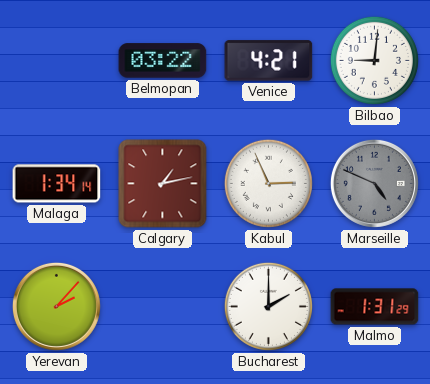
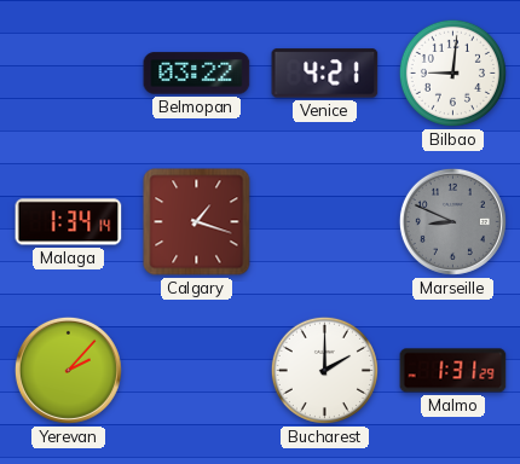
Calgary: 1:13 -> 1:18 (197, 222)
Kabul: 2:56 -> none (268, 183)
Marseille: 4:49 -> 8:49 (452, 221)
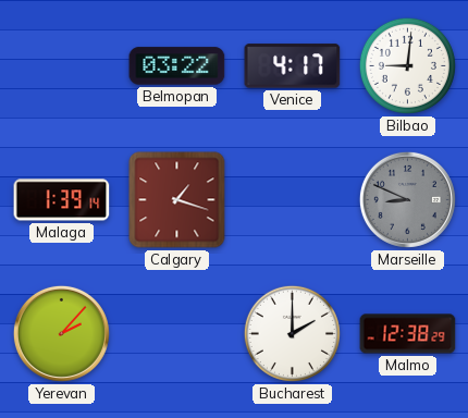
Venice: 4:21 -> 4:17 (293, 66)
Malaga: 1:34 -> 1:39 (62, 200)
Malmo: 1:31 -> 12:38 (408, 334)
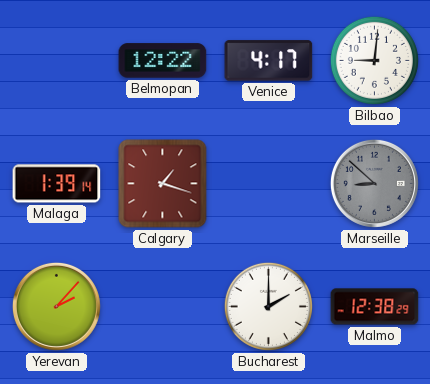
Belmopan: 03:22 -> 12:22 (163, 61)
Marseille: 8:49 -> 8:52 (374, 183)
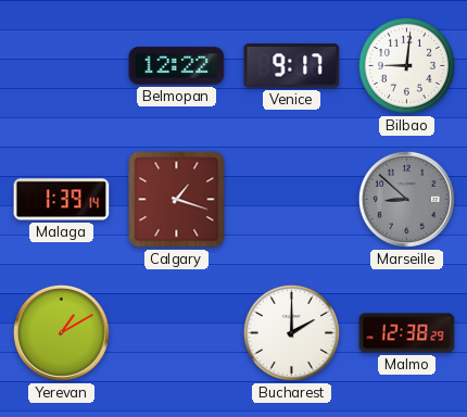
Venice: 4:17 -> 9:17 (292, 66)
Yerevan: 2:07 -> 1:10 (61, 332)
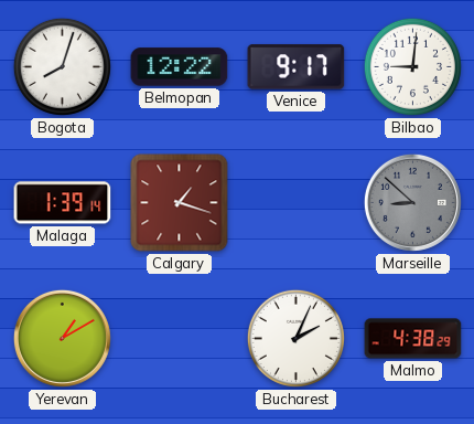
Bogota: none -> 8:03 (62, 66)
Bucharest: 2:00 -> 2:04 (295, 338)
Malmo: 12:38 -> 4:38 (413, 339)
